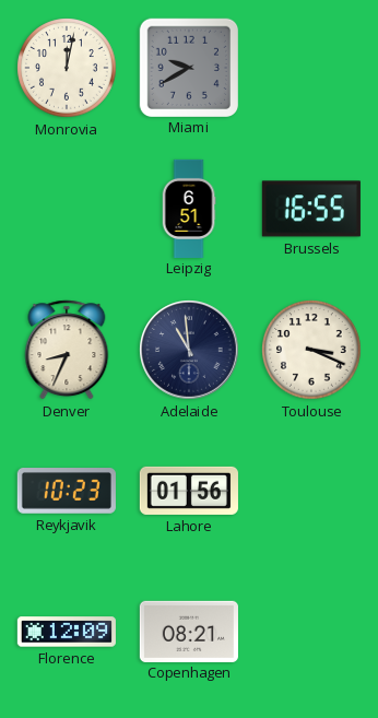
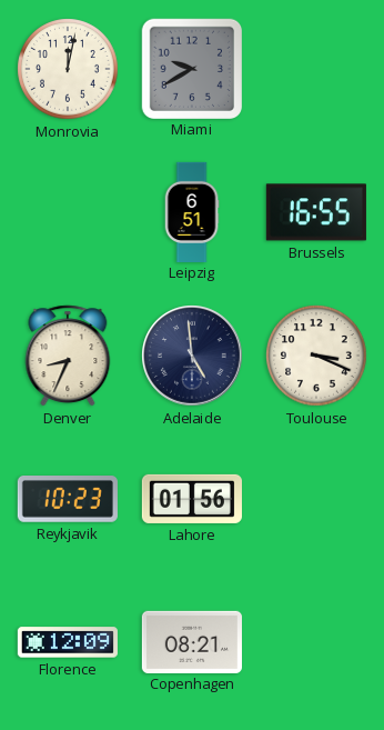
Adelaide: 10:59 -> 4:59 (192, 356)
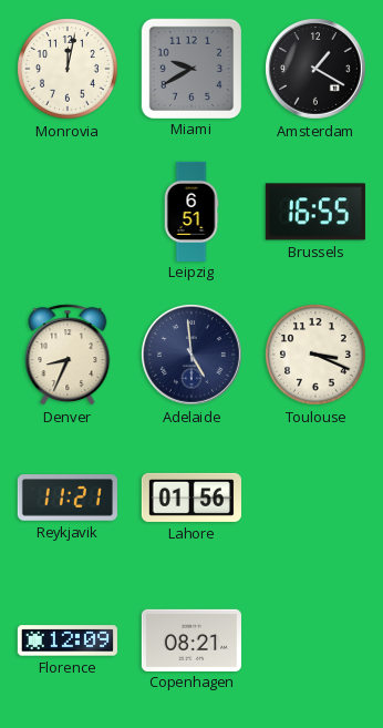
Amsterdam: none -> 1:20 (315, 69)
Reykjavik: 10:23 -> 11:21 (68, 499)
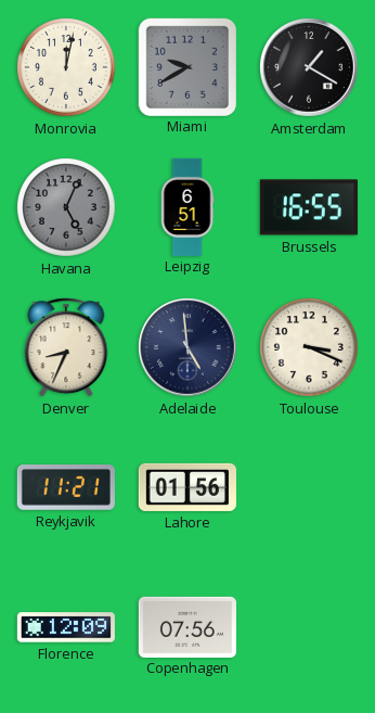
Havana: none -> 5:04 (66, 207)
Copenhagen: 08:21 -> 07:56 (187, 626)
